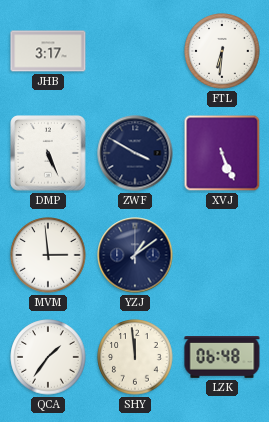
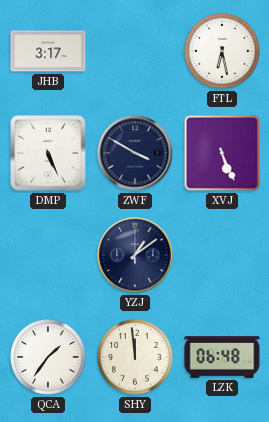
FTL: 6:31 -> 6:28 (222, 51)
MVM: 2:59 -> none (48, 255)
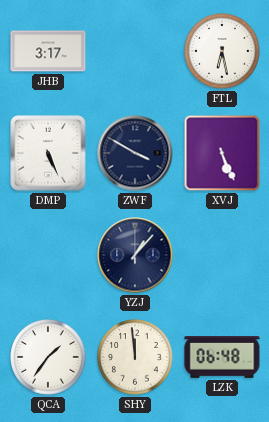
YZJ: 1:09 -> 1:07 (135, 255)
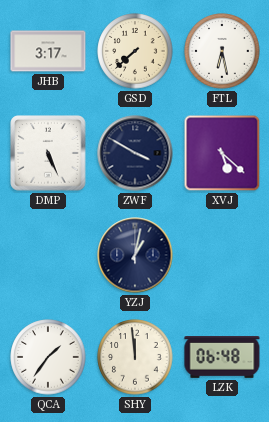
GSD: none -> 7:38 (135, 51)
XVJ: 5:26 -> 5:22 (222, 153)
YZJ: 1:07 -> 1:02 (135, 255)
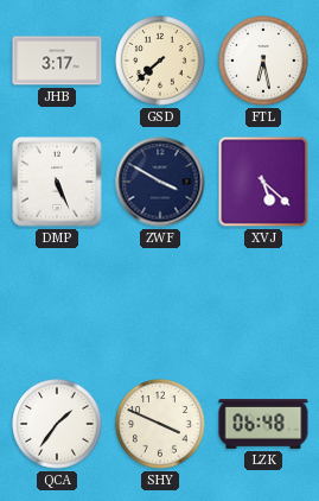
YZJ: 1:02 -> none (135, 255)
SHY: 11:59 -> 3:49 (160, 424)
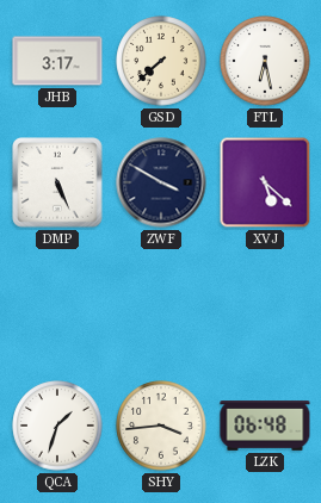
QCA: 1:36 -> 1:33 (57, 426)
SHY: 3:49 -> 3:44 (161, 426)
